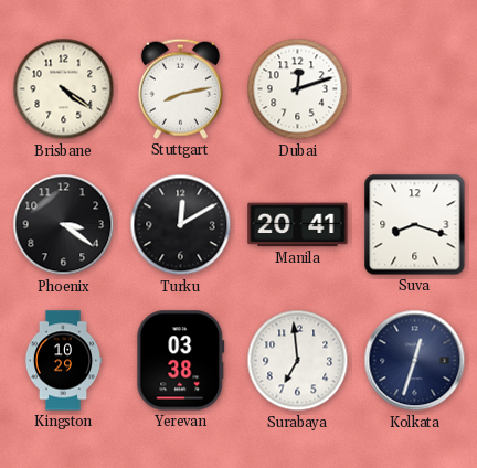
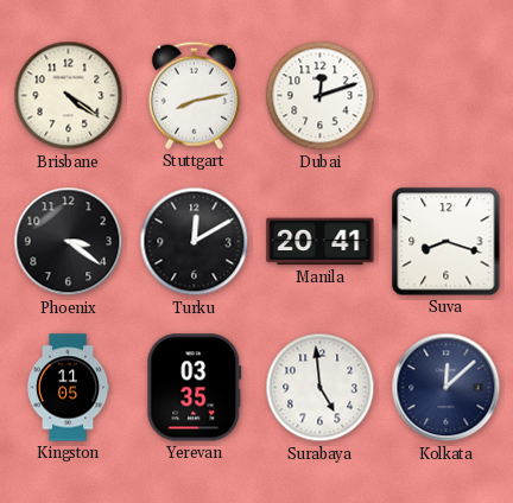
Kingston: 10:29 -> 11:05 (68, 388)
Yerevan: 03:38 -> 03:35 (195, 388)
Surabaya: 6:59 -> 4:59 (321, 388)
Kolkata: 12:33 -> 12:08 (446, 388)
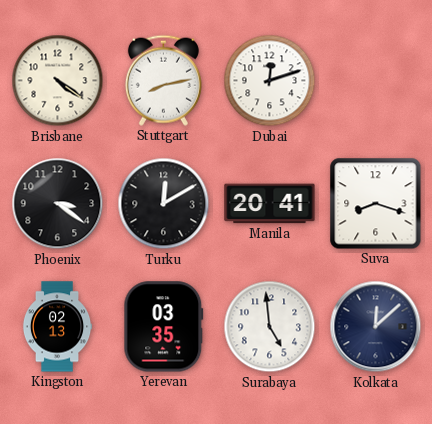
Kingston: 11:05 -> 02:13 (57, 327)
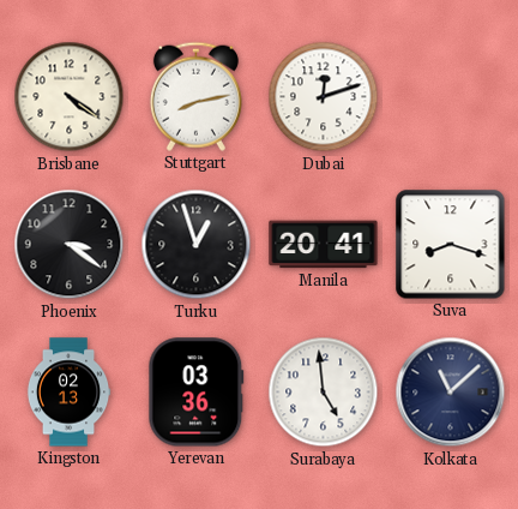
Turku: 12:10 -> 12:57 (197, 245)
Yerevan: 03:35 -> 03:36 (197, 393)
Kolkata: 12:08 -> 11:08 (451, 393)
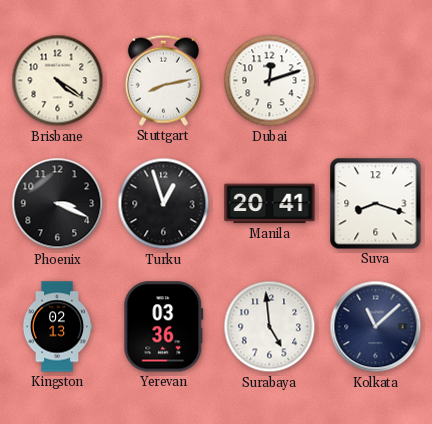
Phoenix: 3:21 -> 3:19 (58, 204)
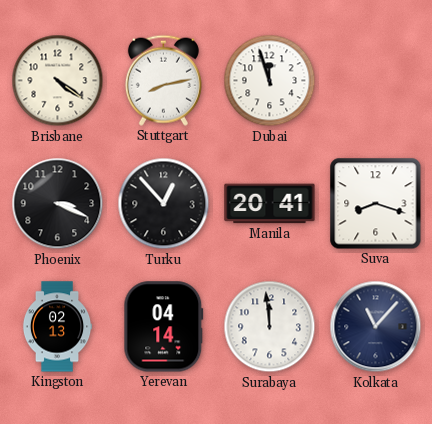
Dubai: 12:12 -> 11:57 (270, 81)
Turku: 12:57 -> 12:53 (164, 204)
Yerevan: 03:36 -> 04:14 (164, 327)
Surabaya: 4:59 -> 11:59 (270, 327)
Kolkata: 11:08 -> 11:07 (376, 327)
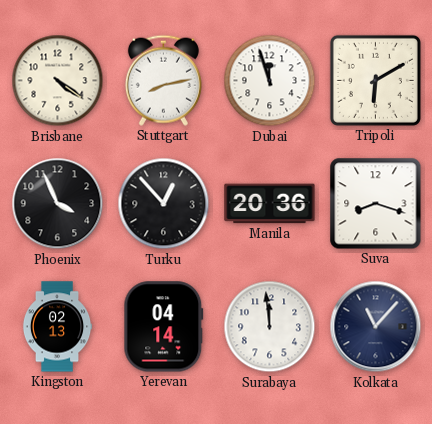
Tripoli: none -> 6:10 (375, 80)
Phoenix: 3:19 -> 3:56 (58, 204)
Manila: 20:41 -> 20:36 (270, 204)
